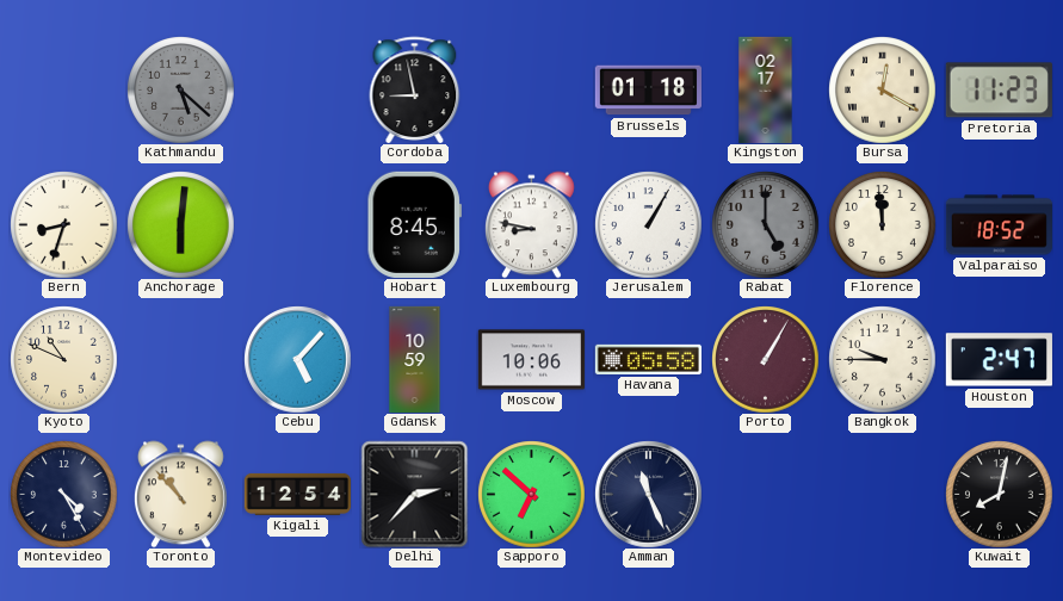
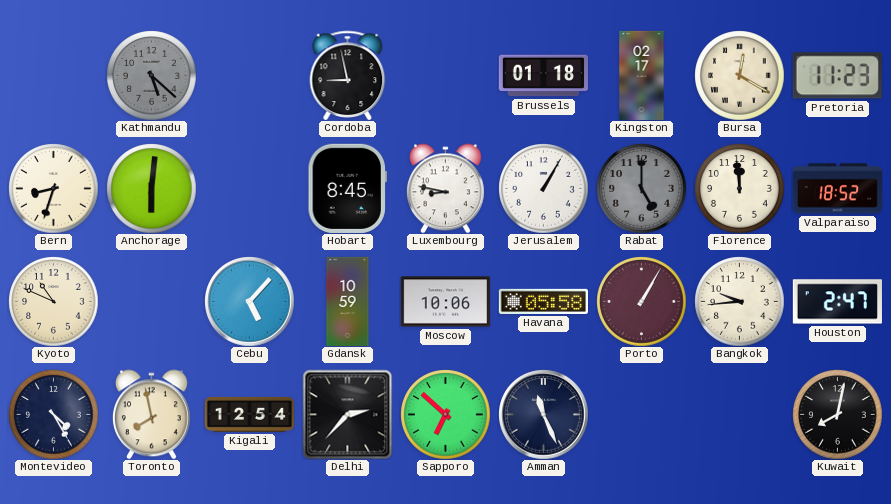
Bangkok: 9:45 -> 9:44 (739, 301)
Toronto: 10:53 -> 7:58 (151, 414)
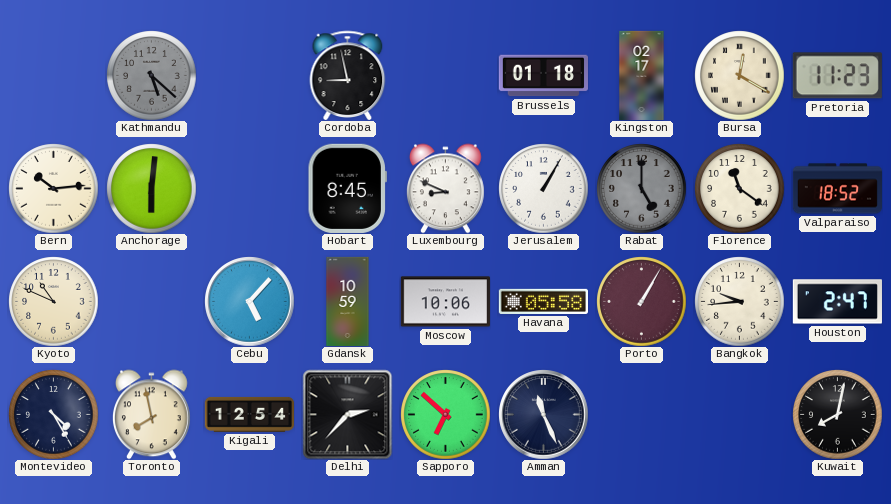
Bern: 8:33 -> 10:14 (53, 188)
Luxembourg: 8:47 -> 8:49 (445, 188)
Florence: 11:59 -> 11:21 (739, 188)
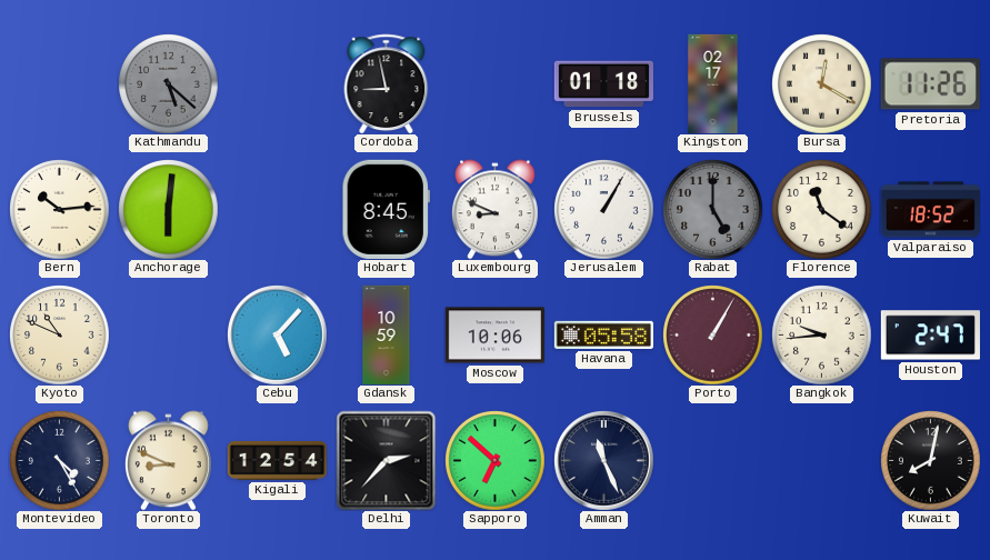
Pretoria: 11:23 -> 11:26 (930, 84)
Toronto: 7:58 -> 8:49 (168, 460)
